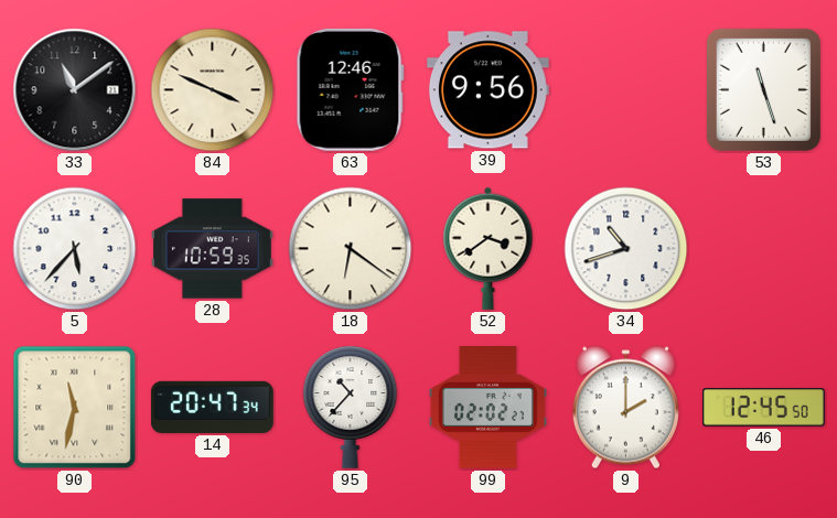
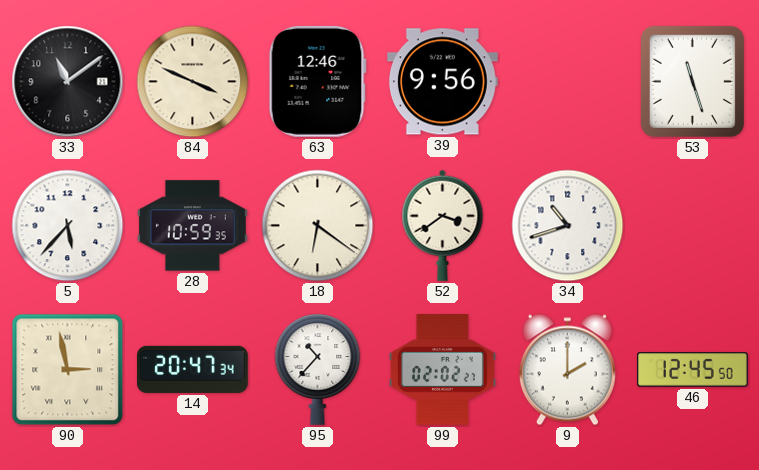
90: 11:32 -> 2:58 (68, 370)
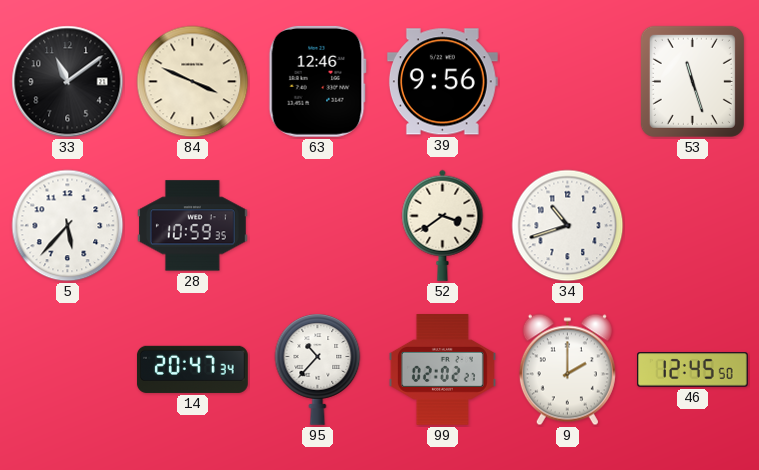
18: 6:21 -> none (318, 226)
90: 2:58 -> none (68, 370)
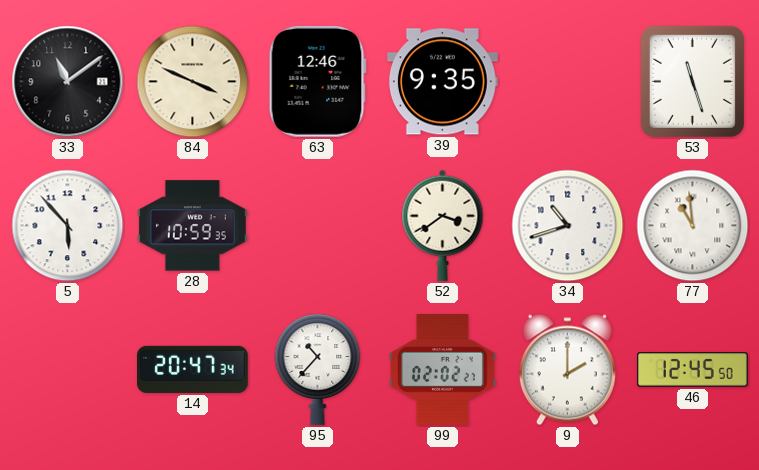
39: 9:56 -> 9:35 (442, 82)
5: 5:37 -> 5:53 (68, 226)
77: none -> 10:59 (693, 226)
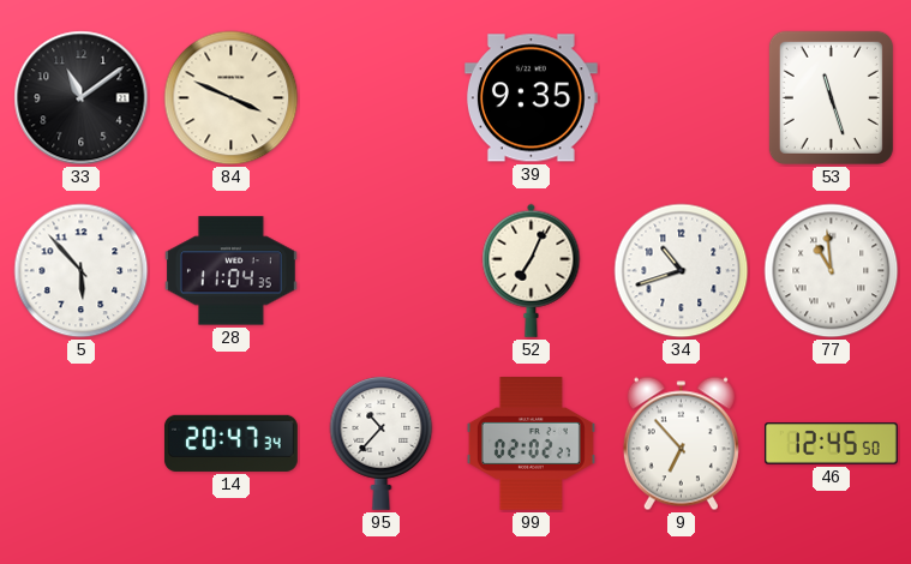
63: 12:46 -> none (317, 81)
28: 10:59 -> 11:04 (230, 271)
52: 3:39 -> 7:04 (532, 270)
9: 2:00 -> 6:53 (681, 444)
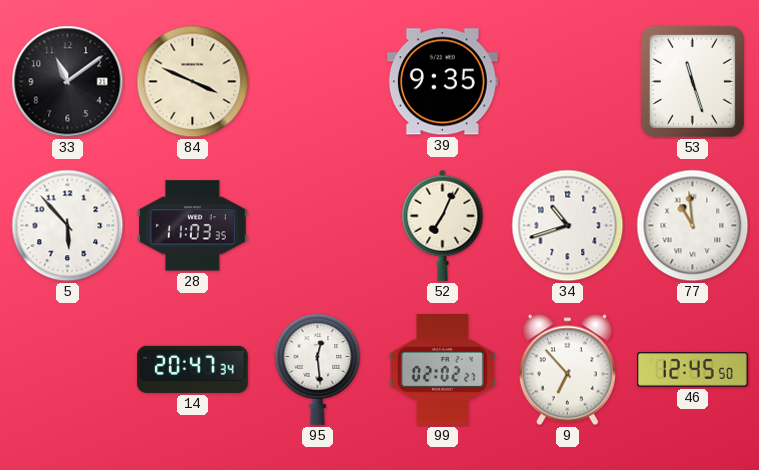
28: 11:04 -> 11:03 (192, 226)
95: 10:37 -> 12:29 (318, 369)
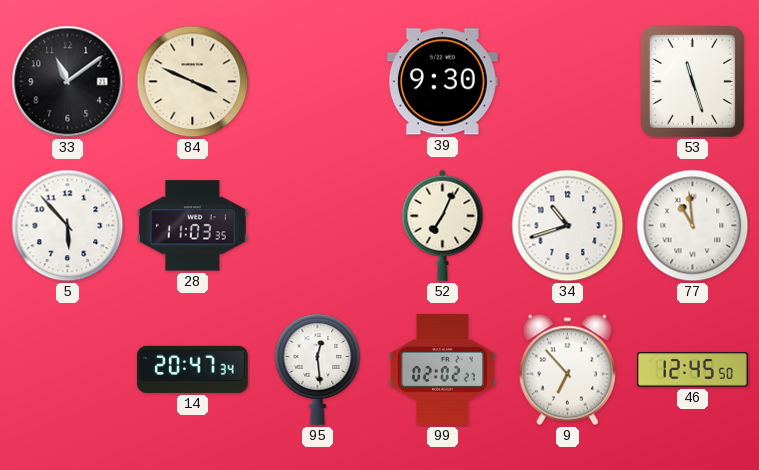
39: 9:35 -> 9:30 (442, 82)
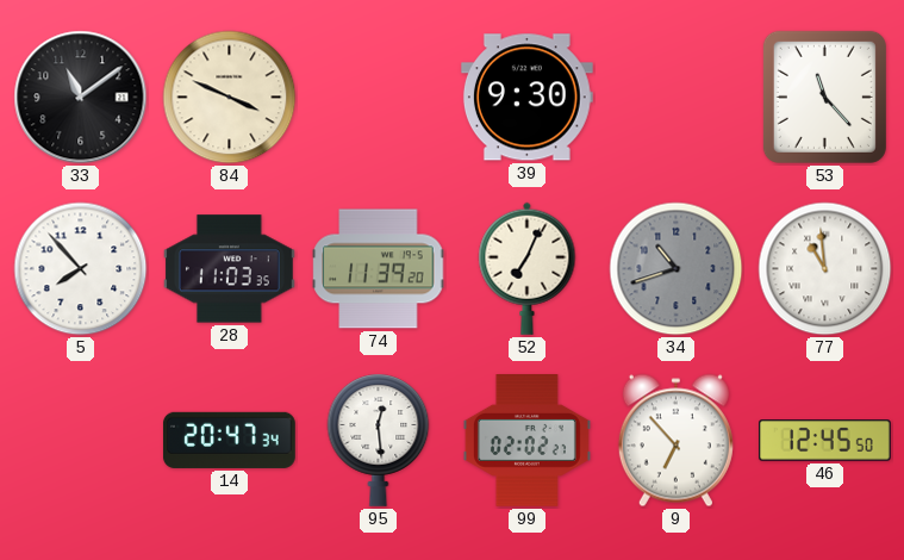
53: 11:27 -> 11:23 (824, 97)
5: 5:53 -> 7:53 (81, 269)
74: none -> 11:39 (379, 269)
34 dial: white -> grey (677, 269)
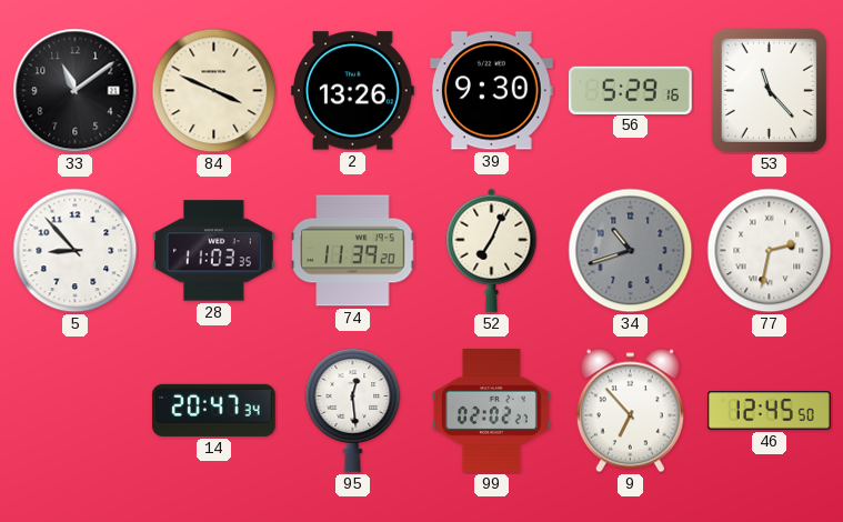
2: none -> 13:26 (352, 91)
56: none -> 5:29 (630, 90)
5: 7:53 -> 8:53 (76, 251)
77: 10:59 -> 2:32 (770, 251)
